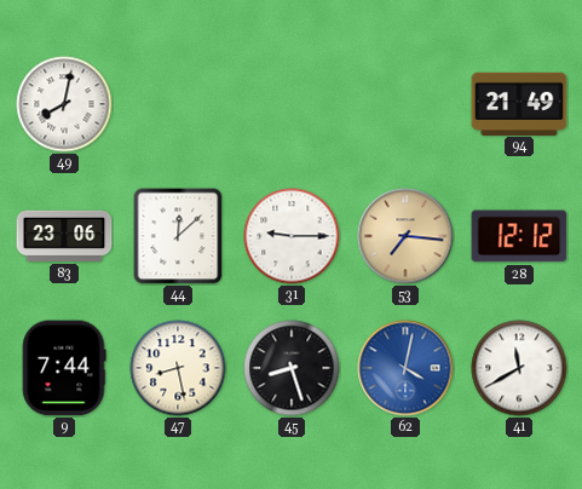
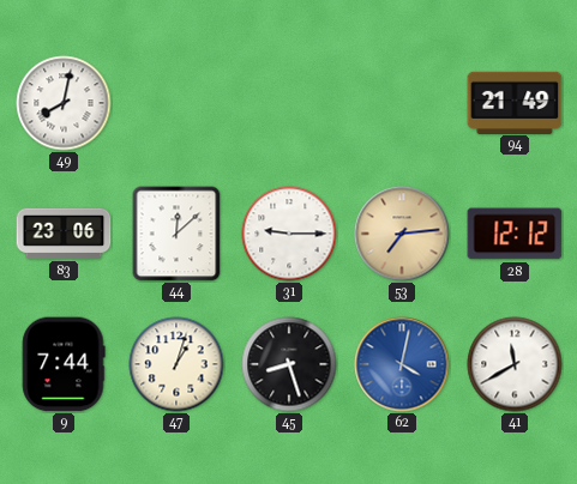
53: 7:16 -> 7:14 (402, 234)
47: 8:28 -> 1:03 (176, 364)
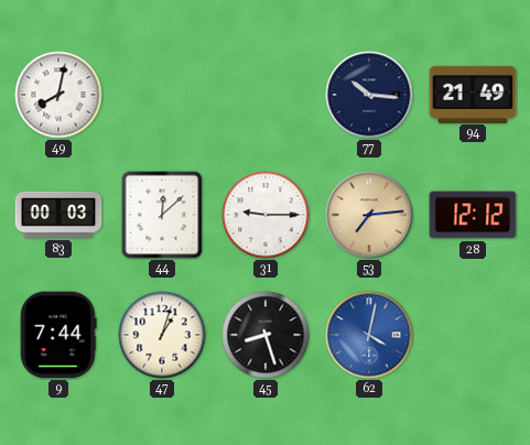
77: none -> 10:16 (369, 95)
83: 23:06 -> 00:03 (58, 215)
41: 11:40 -> none (515, 364)
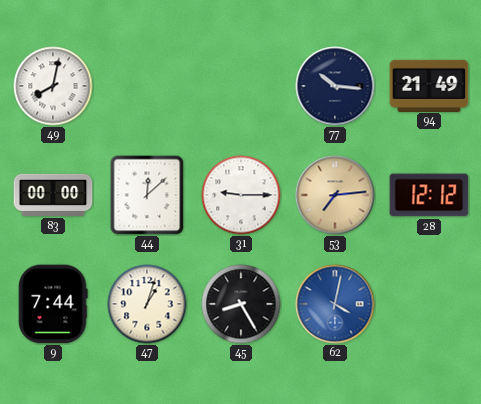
83: 00:03 -> 00:00 (53, 195)
45: 8:27 -> 8:25 (241, 304)
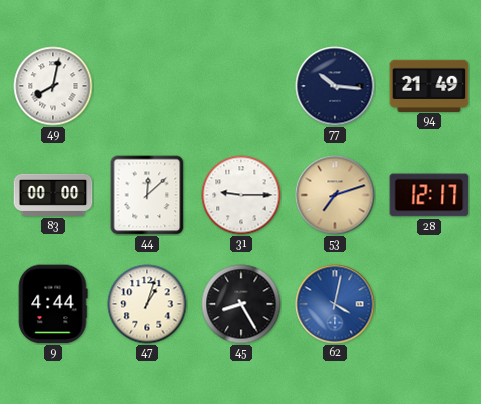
53: 7:14 -> 7:12 (335, 195)
28: 12:12 -> 12:17 (429, 195)
9: 7:44 -> 4:44 (53, 304)
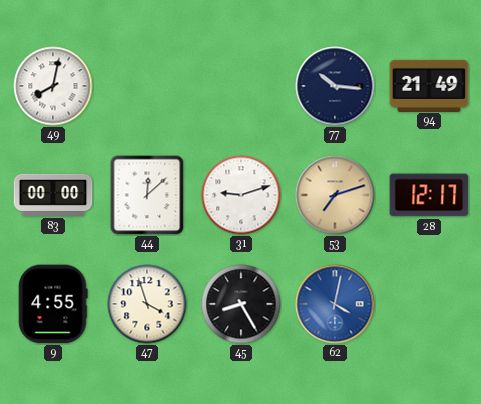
31: 9:15 -> 9:12 (241, 195)
9: 4:44 -> 4:55 (53, 304)
47: 1:03 -> 3:57 (147, 304)
